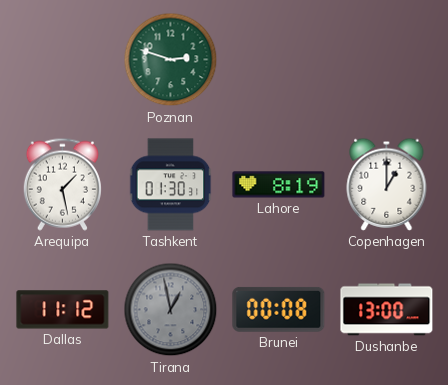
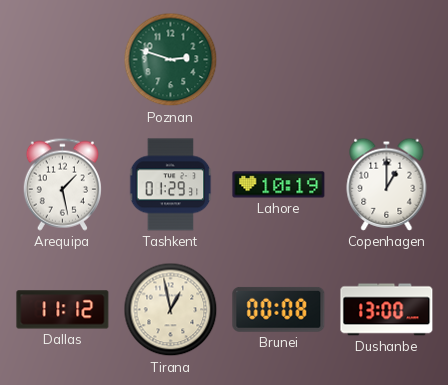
Tashkent: 01:30 -> 01:29 (171, 185)
Lahore: 8:19 -> 10:19 (279, 185)
Tirana dial: grey -> cream (171, 310)
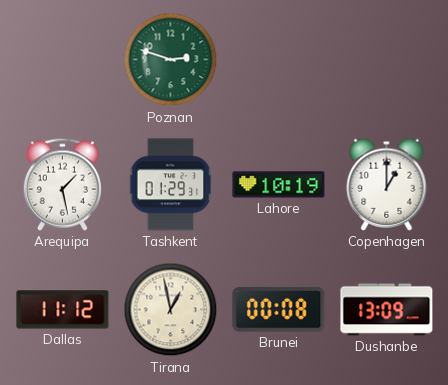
Dushanbe: 13:00 -> 13:09 (387, 310)
